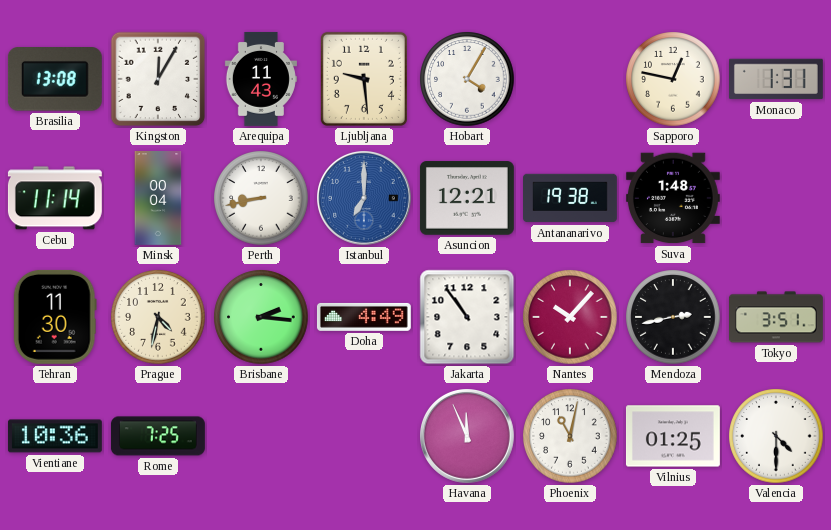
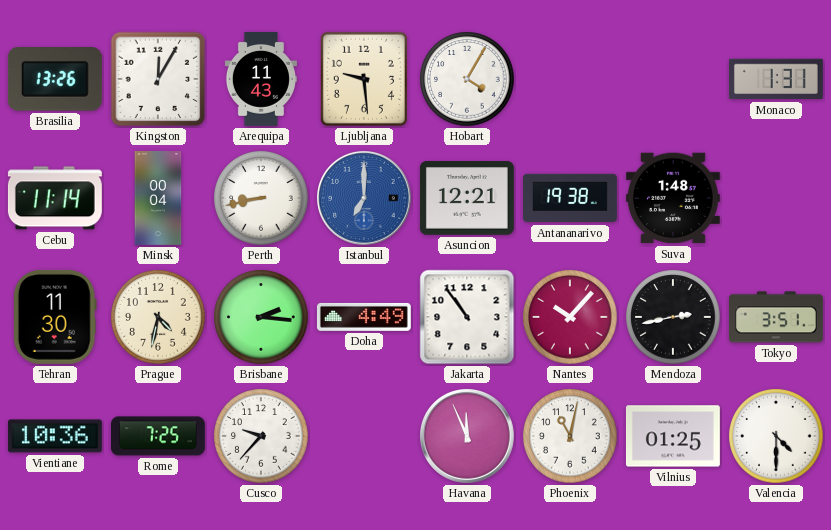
Brasilia: 13:08 -> 13:26 (55, 80)
Sapporo: 12:47 -> none (673, 79)
Cusco: none -> 9:37 (261, 436)
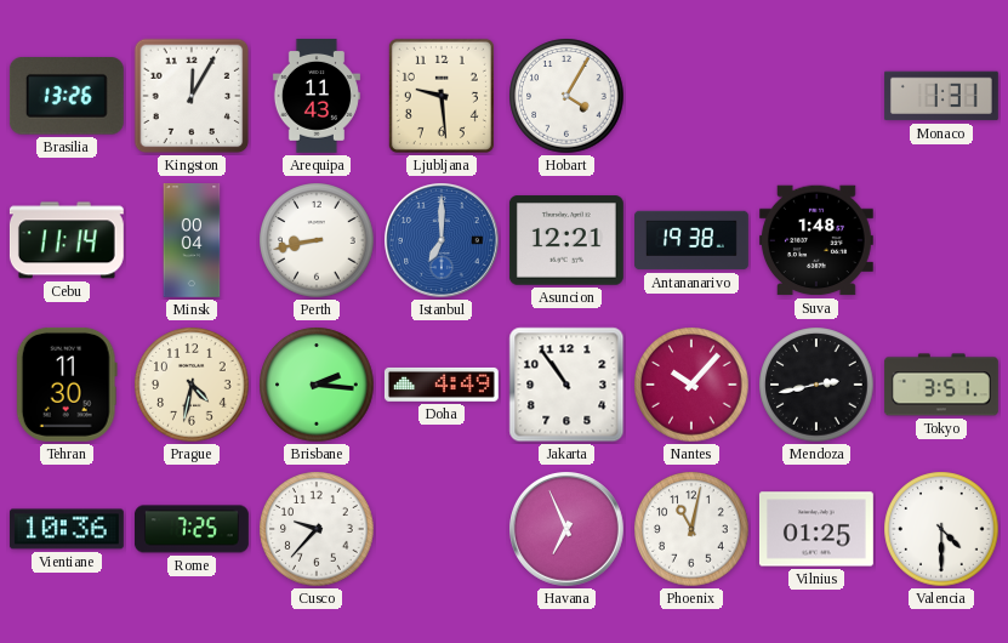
Havana: 11:56 -> 6:56 (568, 530)
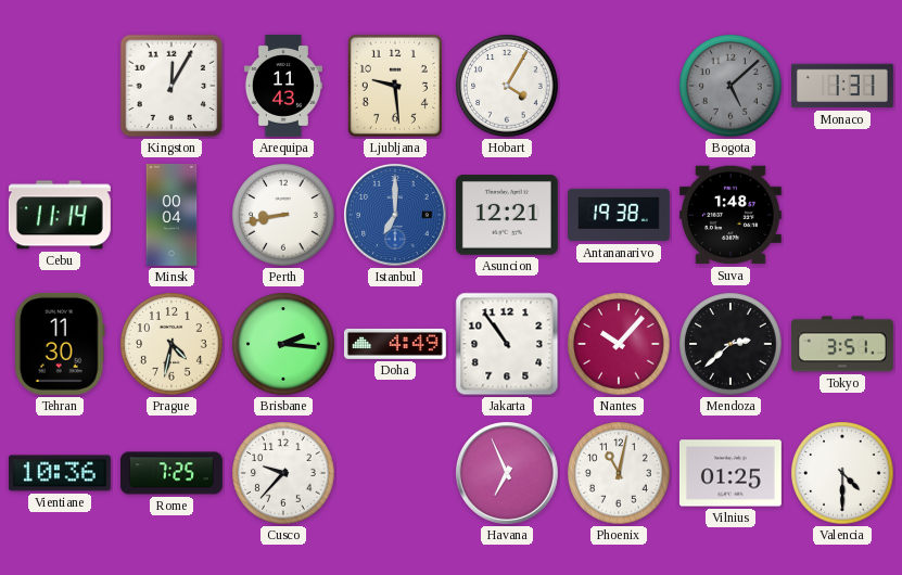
Brasilia: 13:26 -> none (67, 97)
Bogota: none -> 5:08 (731, 86)
Mendoza: 2:43 -> 2:38 (731, 344)
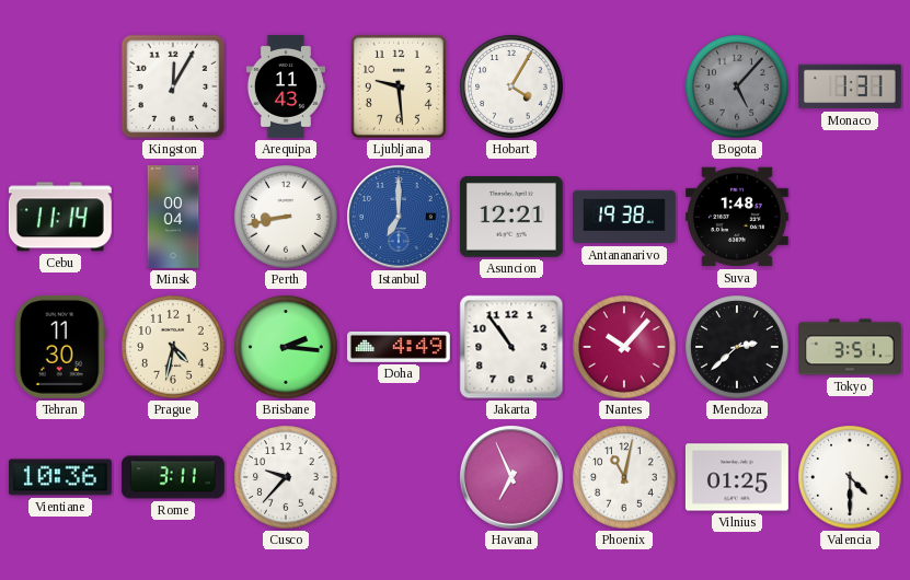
Bogota: 5:08 -> 5:07 (737, 86)
Rome: 7:25 -> 3:11 (173, 477)
